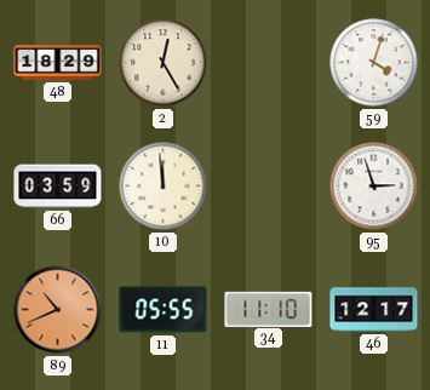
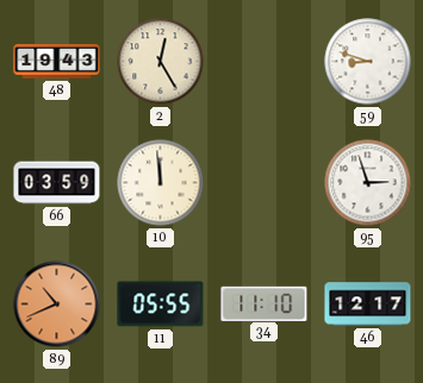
48: 18:29 -> 19:43 (57, 62)
59: 4:03 -> 8:48 (368, 62)
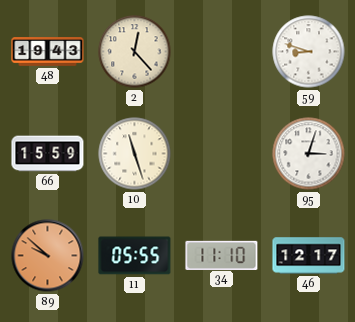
2: 12:25 -> 12:23 (135, 52)
66: 03:59 -> 15:59 (48, 154)
10: 11:59 -> 11:27 (135, 154)
95: 2:57 -> 3:03 (309, 154)
89: 10:41 -> 9:52 (48, 256)
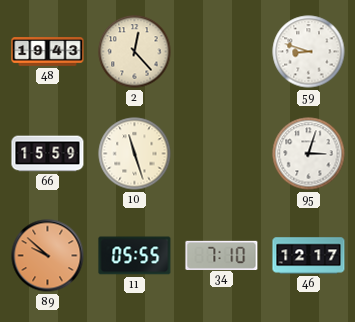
34: 11:10 -> 7:10 (222, 255)
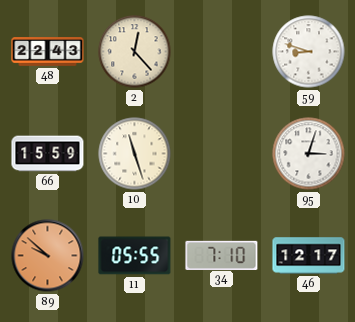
48: 19:43 -> 22:43 (48, 52)
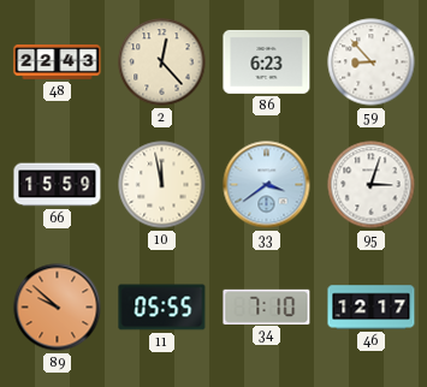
86: none -> 6:23 (267, 61)
59: 8:48 -> 8:53 (372, 62)
10: 11:27 -> 11:58 (162, 185)
33: none -> 3:39 (267, 185)
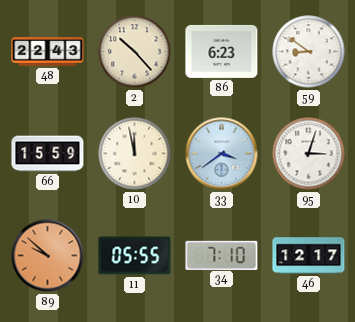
2: 12:23 -> 10:23 (135, 52)
59: 8:53 -> 8:51 (309, 52)
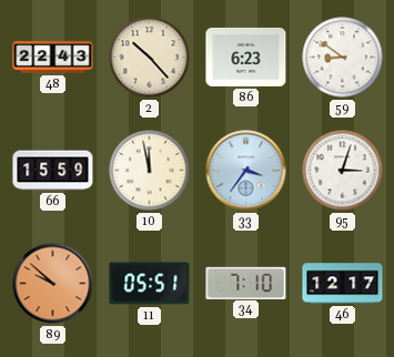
33: 3:39 -> 3:36 (246, 171)
11: 05:55 -> 05:51 (150, 284)
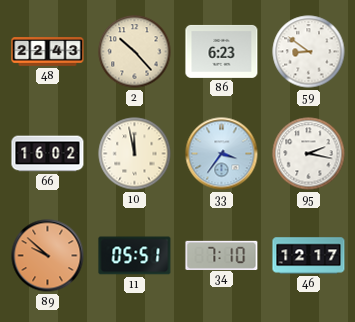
66: 15:59 -> 16:02 (48, 154)
95: 3:03 -> 2:17 (309, 154)
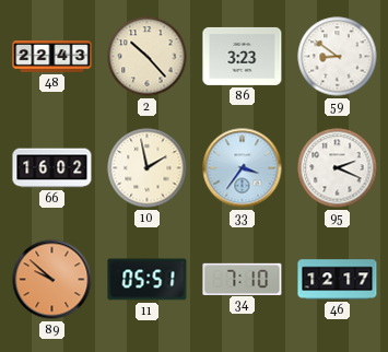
86: 6:23 -> 3:23 (243, 56)
10: 11:58 -> 1:58 (148, 168)
95: 2:17 -> 2:19 (338, 168)
